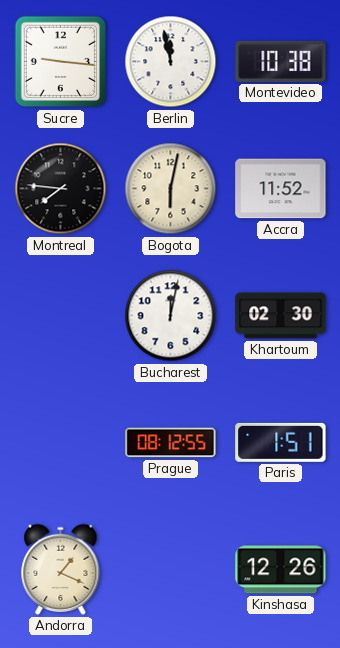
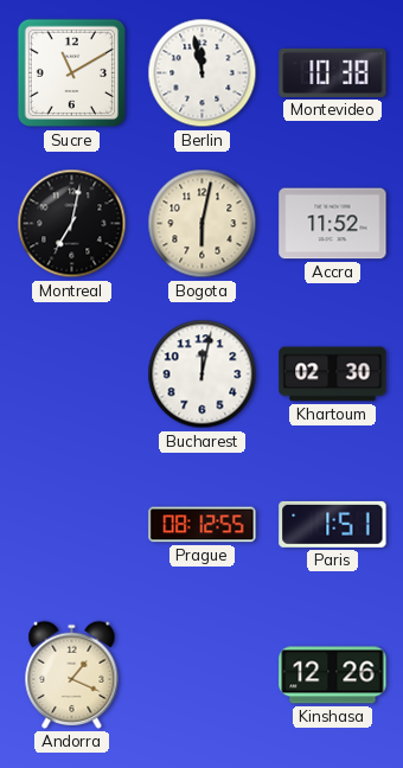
Sucre: 9:16 -> 11:10 (72, 73)
Montreal: 7:46 -> 7:02 (72, 224)
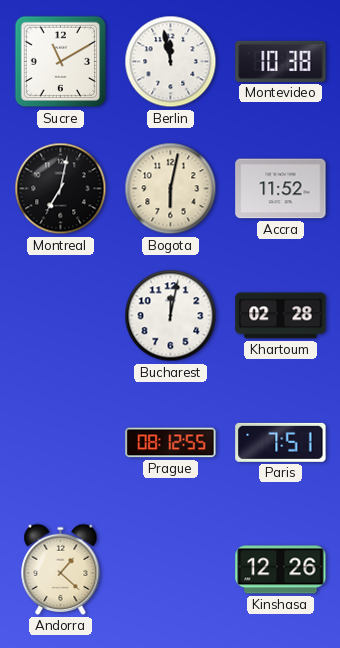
Khartoum: 02:30 -> 02:28 (281, 316)
Paris: 1:51 -> 7:51 (281, 442)
Andorra: 1:19 -> 1:22 (61, 569)
